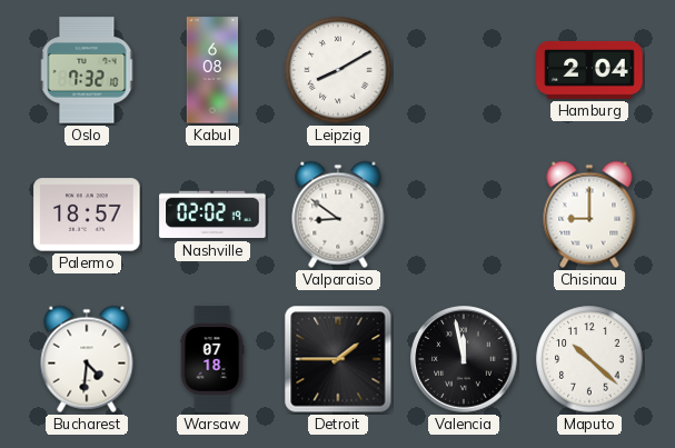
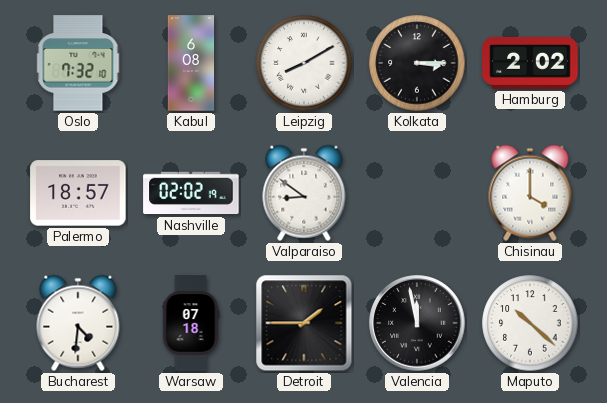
Kolkata: none -> 3:15 (417, 63)
Hamburg: 2:04 -> 2:02 (530, 63)
Chisinau: 9:00 -> 4:00 (530, 193)
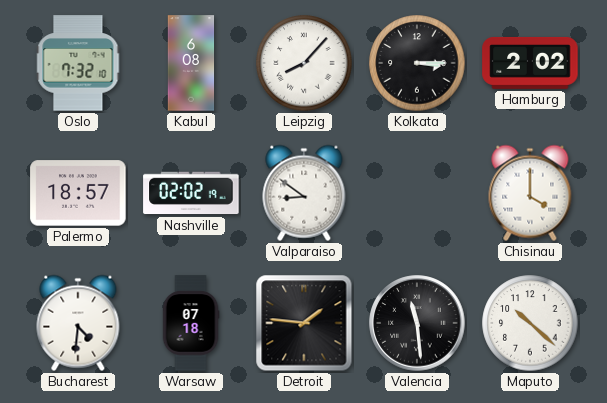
Leipzig: 8:10 -> 8:07 (304, 63)
Detroit: 1:45 -> 1:46 (304, 323)
Valencia: 11:58 -> 11:29 (417, 323)
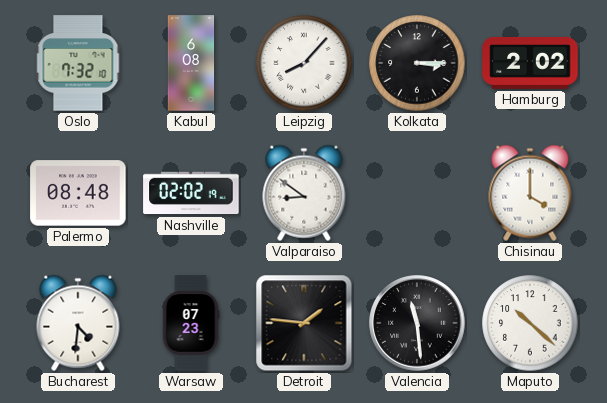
Palermo: 18:57 -> 08:48 (78, 193)
Warsaw: 07:18 -> 07:23 (191, 323)
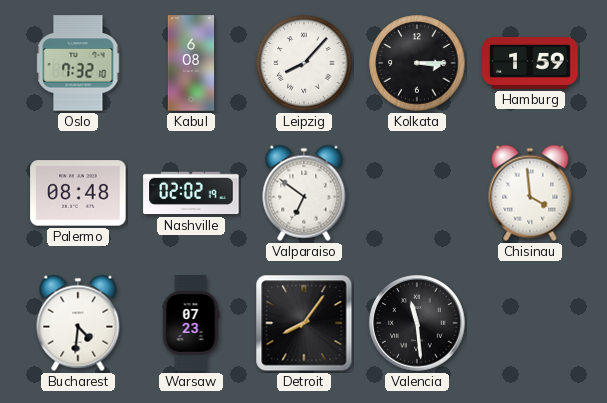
Hamburg: 2:02 -> 1:59 (530, 63)
Valparaiso: 8:51 -> 6:51 (304, 193)
Chisinau: 4:00 -> 3:59 (530, 193)
Detroit: 1:46 -> 8:06 (304, 323)
Maputo: 10:22 -> none (530, 323)
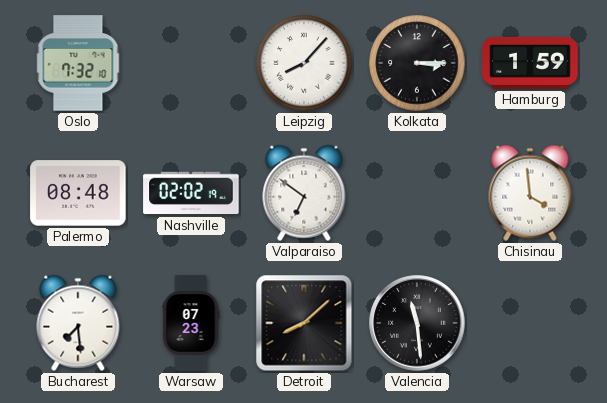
Kabul: 6:08 -> none (191, 63)
Bucharest: 4:31 -> 7:29 (78, 323)
Detroit: 8:06 -> 8:08 (304, 323)
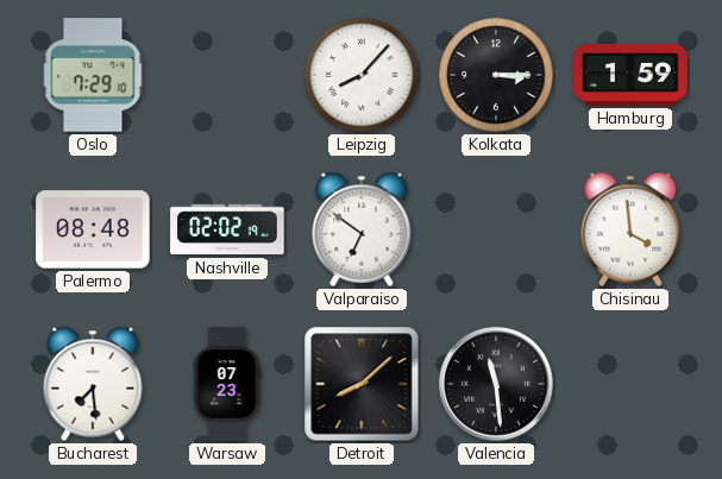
Oslo: 7:32 -> 7:29 (93, 75)
